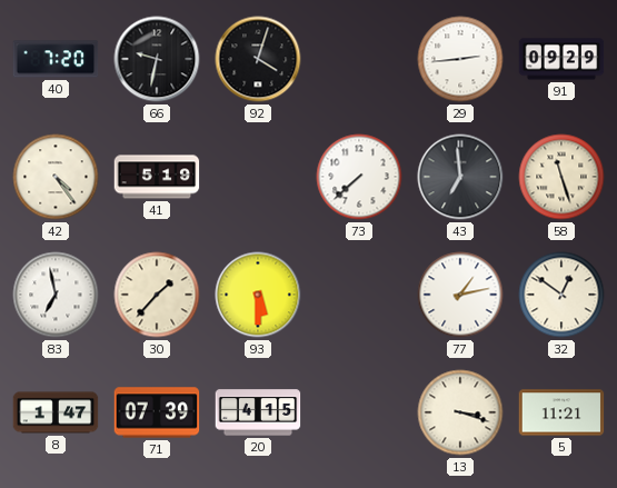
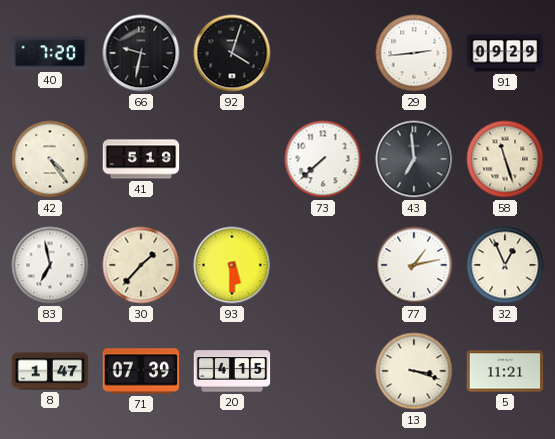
32: 12:51 -> 12:56 (505, 265)
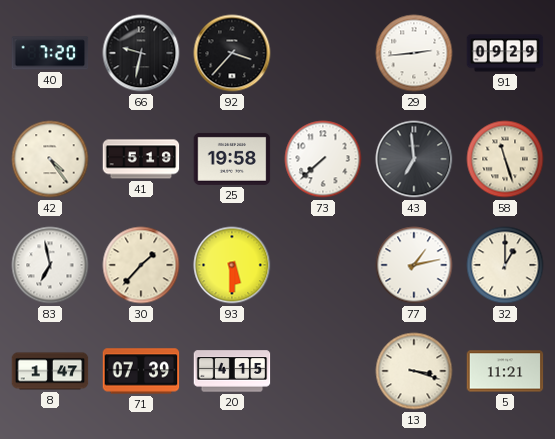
92: 4:03 -> 3:37 (232, 53)
25: none -> 19:58 (232, 159)
32: 12:56 -> 1:00 (505, 265)
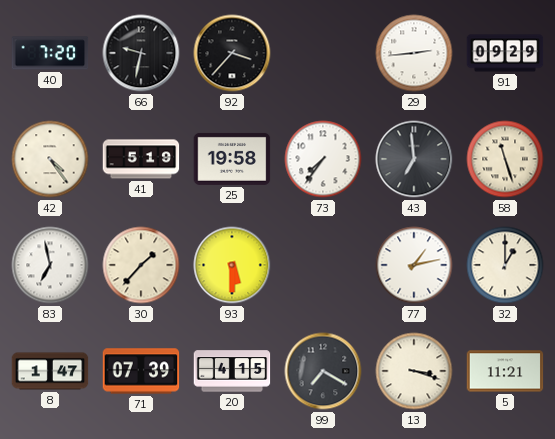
73: 7:38 -> 7:36 (323, 159)
99: none -> 7:20 (323, 371)
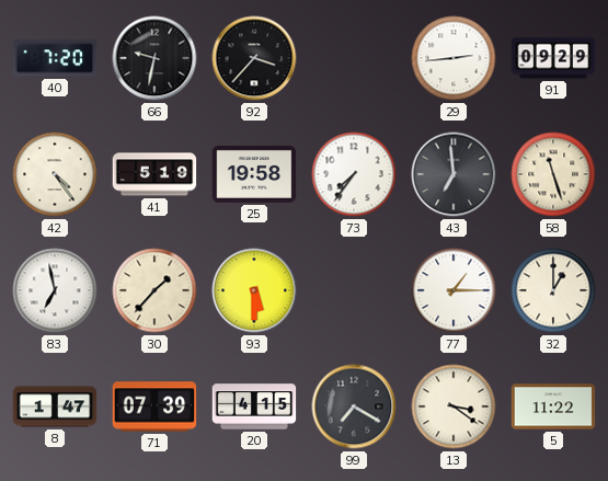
77: 1:13 -> 1:15 (454, 290)
13: 3:18 -> 3:21 (454, 406)
5: 11:21 -> 11:22 (553, 406)
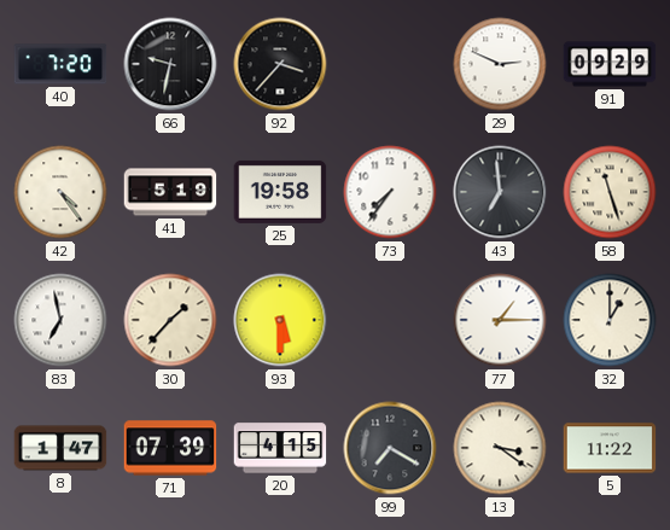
29: 2:44 -> 2:49 (500, 64)
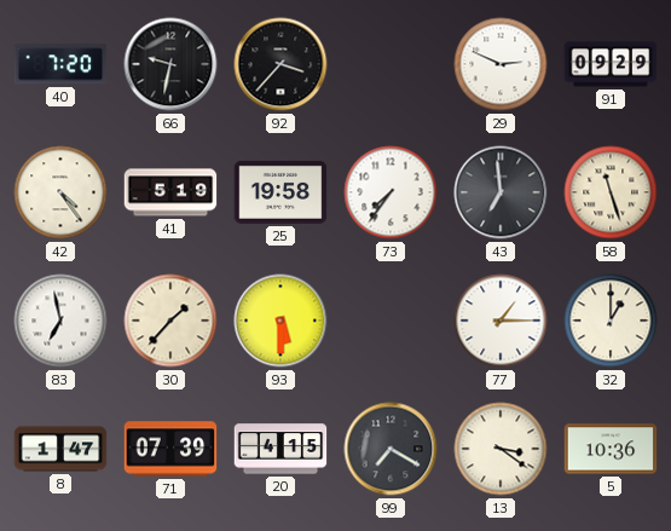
5: 11:22 -> 10:36 (611, 449)
